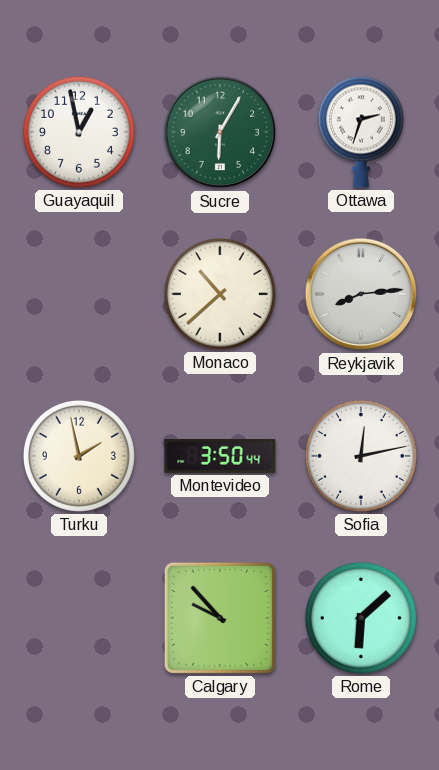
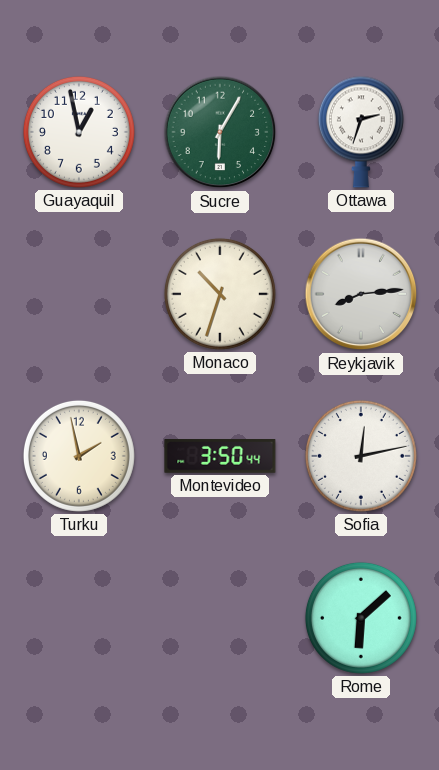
Monaco: 10:38 -> 10:33 (220, 294)
Calgary: 9:53 -> none (220, 618)
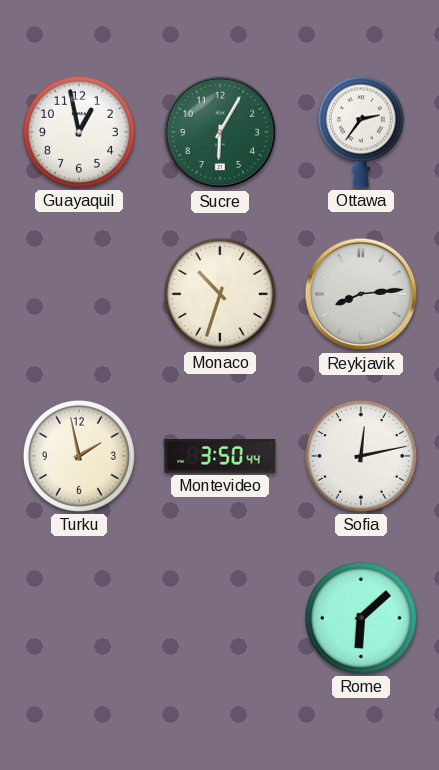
Ottawa: 2:33 -> 2:36 (361, 132)
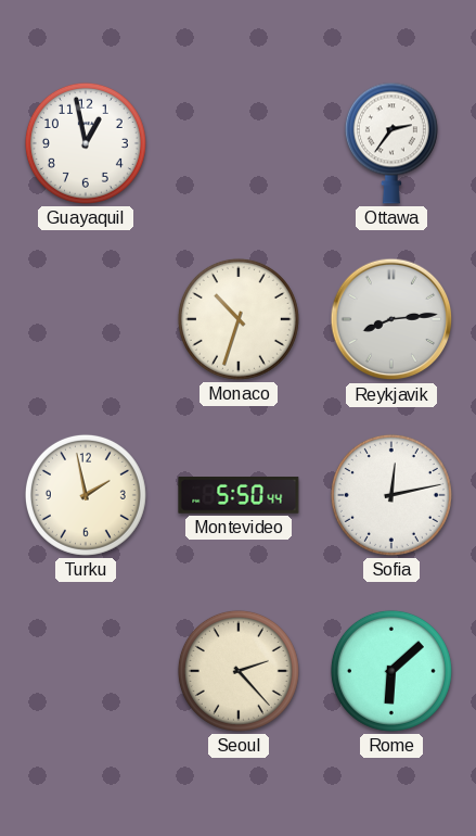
Sucre: 6:05 -> none (220, 132)
Montevideo: 3:50 -> 5:50 (239, 496)
Seoul: none -> 2:23 (239, 671)
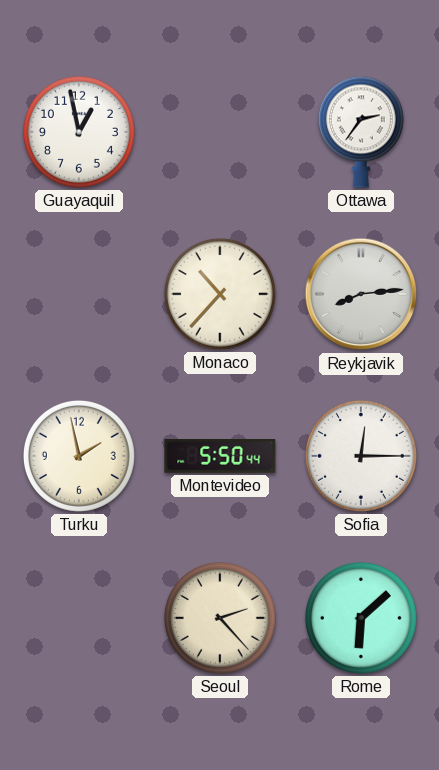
Monaco: 10:33 -> 10:37 (220, 294)
Sofia: 12:13 -> 12:15 (361, 456)
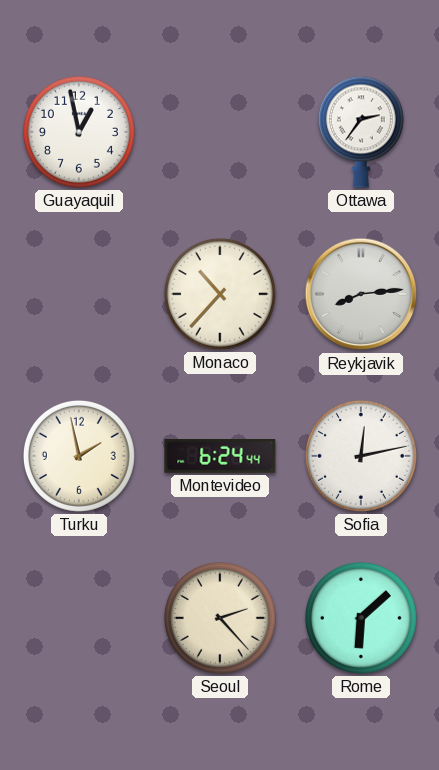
Montevideo: 5:50 -> 6:24 (220, 457)
Sofia: 12:15 -> 12:13 (361, 456)
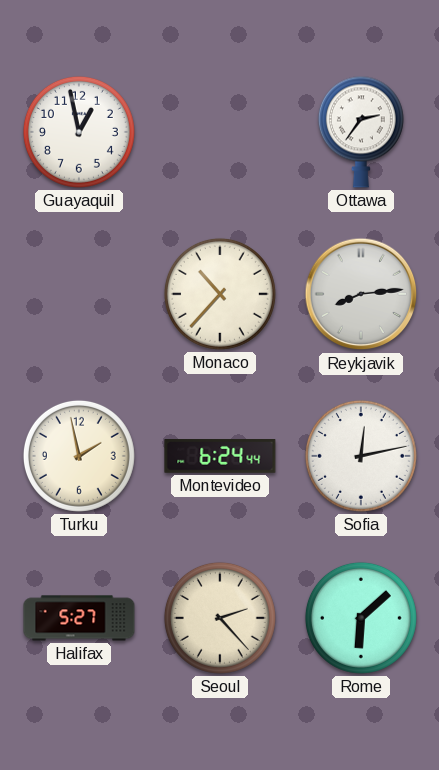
Halifax: none -> 5:27 (79, 618)
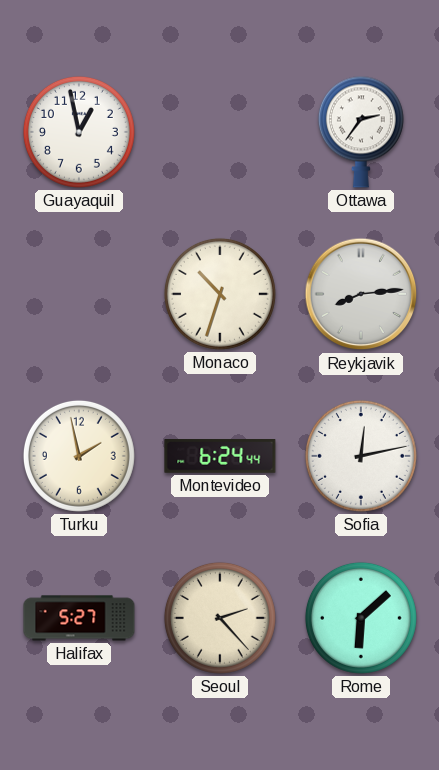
Monaco: 10:37 -> 10:33 (220, 294)
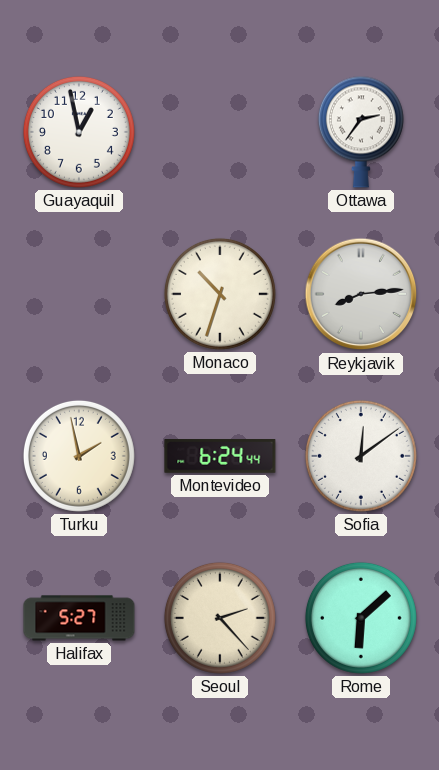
Sofia: 12:13 -> 12:09 (361, 456)
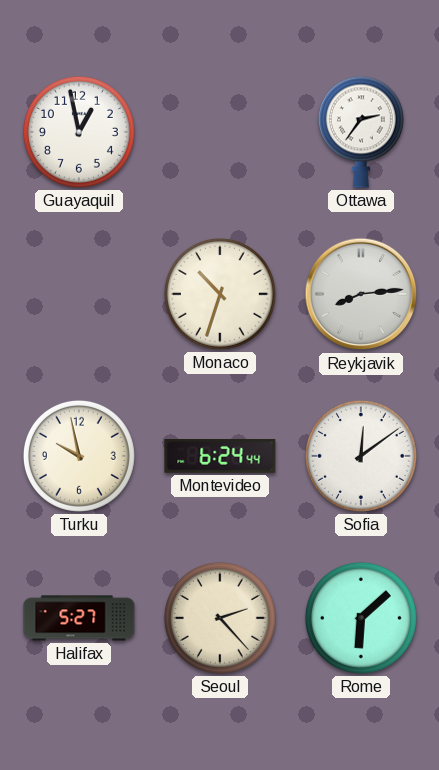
Turku: 1:58 -> 9:58 (79, 456)
